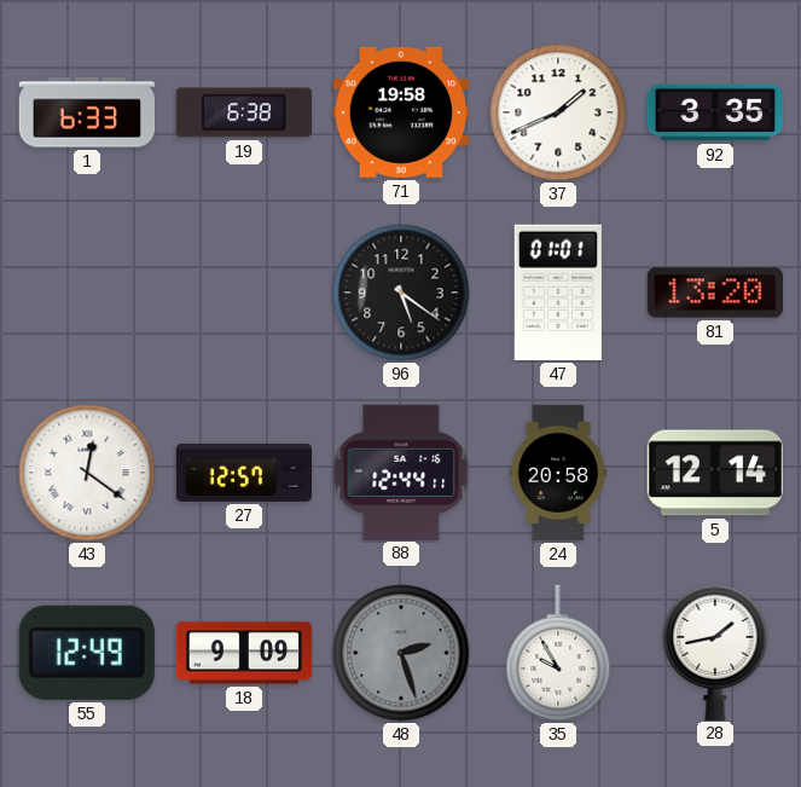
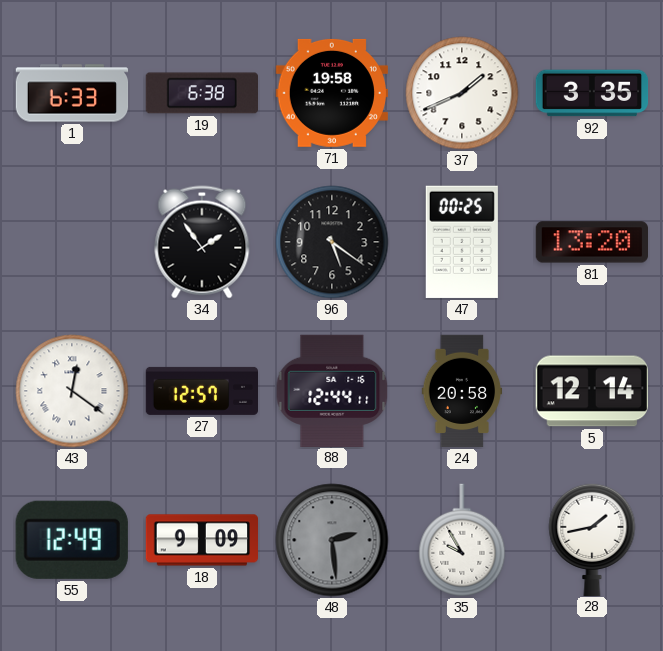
34: none -> 1:54 (202, 242)
47: 01:01 -> 00:25 (462, 242)
48: 2:27 -> 2:29 (332, 540)
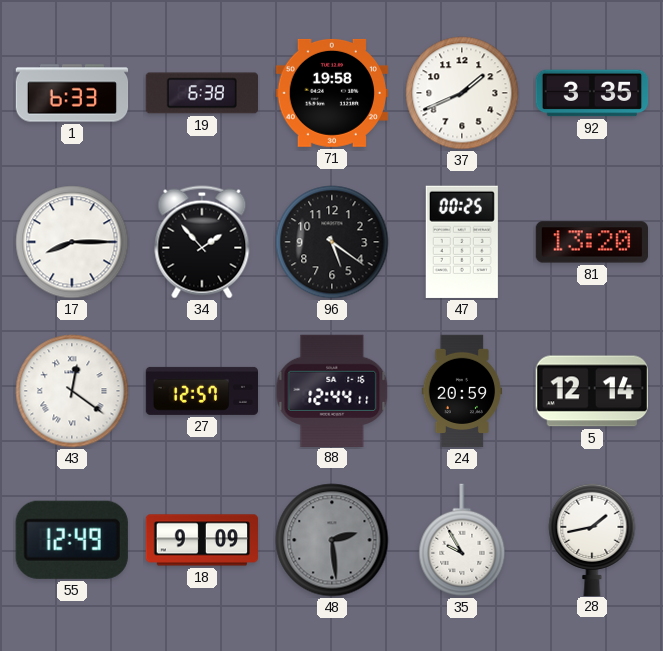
17: none -> 8:15 (72, 242)
34: 1:54 -> 1:53 (202, 242)
24: 20:58 -> 20:59 (462, 391)
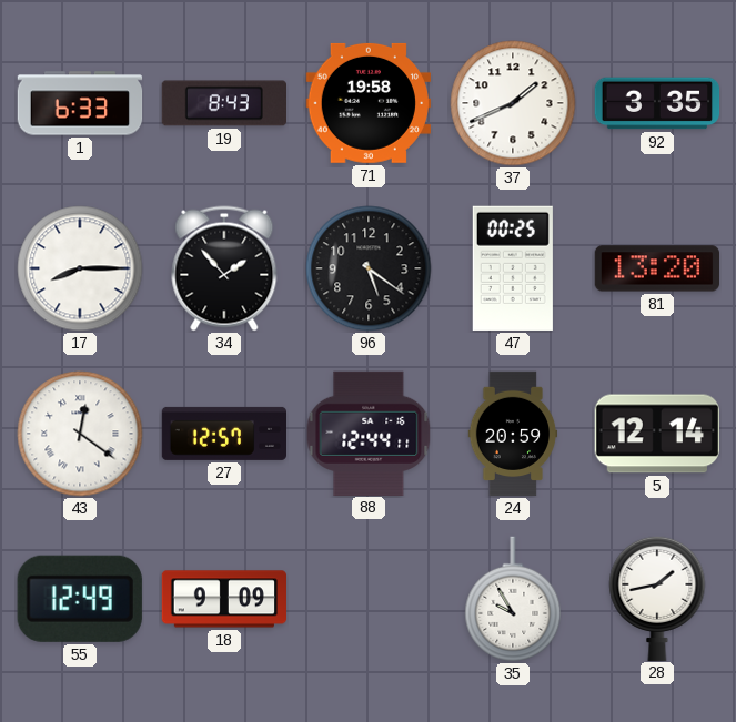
19: 6:38 -> 8:43 (223, 103)
48: 2:29 -> none (332, 540)
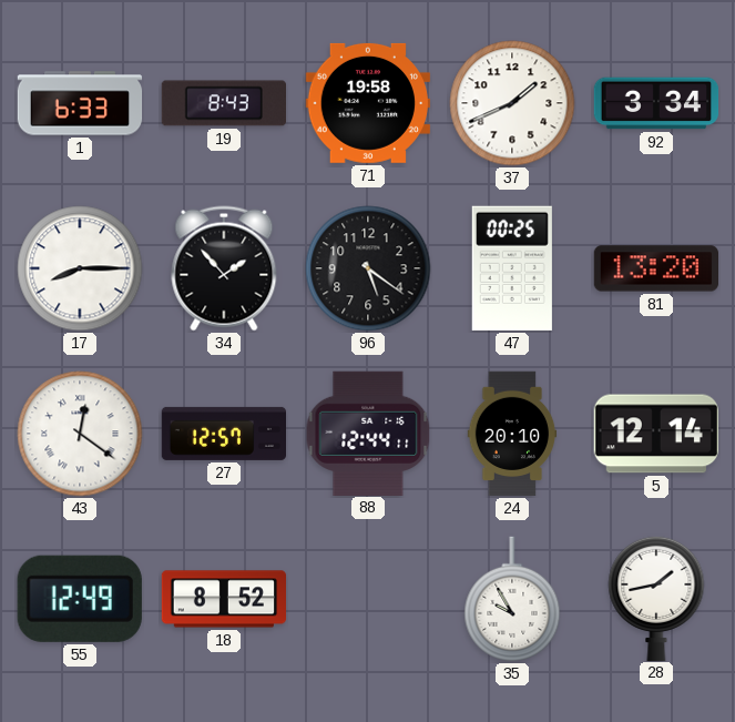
92: 3:35 -> 3:34 (656, 103)
24: 20:59 -> 20:10 (512, 434)
18: 9:09 -> 8:52 (224, 599)
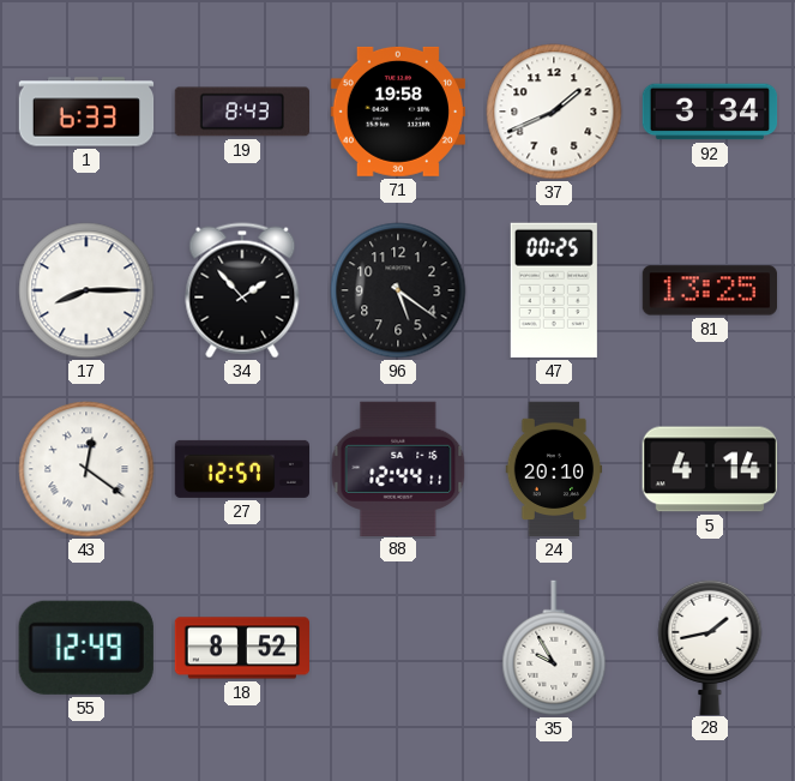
81: 13:20 -> 13:25 (709, 290)
5: 12:14 -> 4:14 (709, 469)
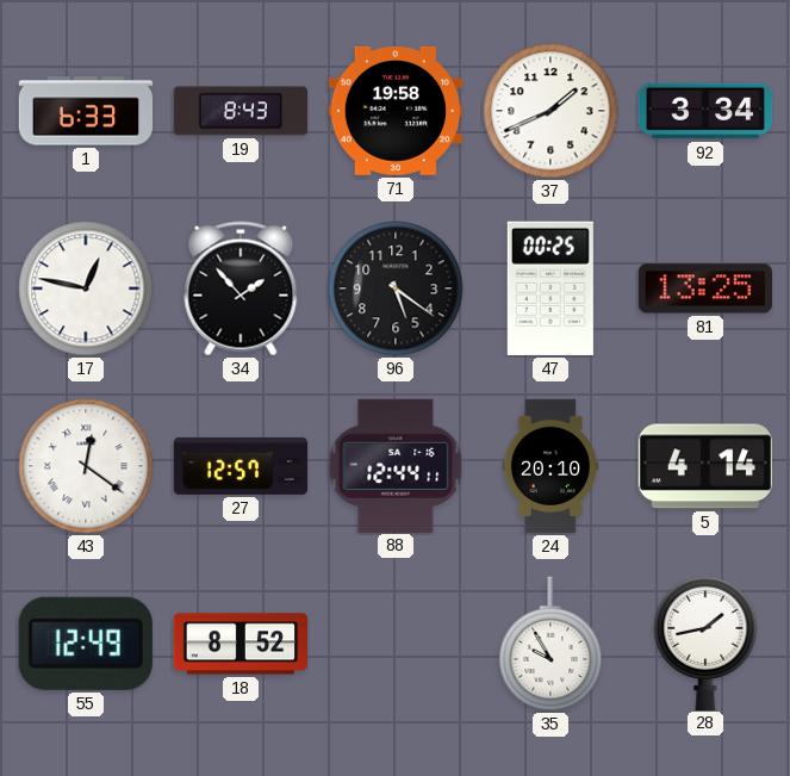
17: 8:15 -> 12:47 (86, 288)
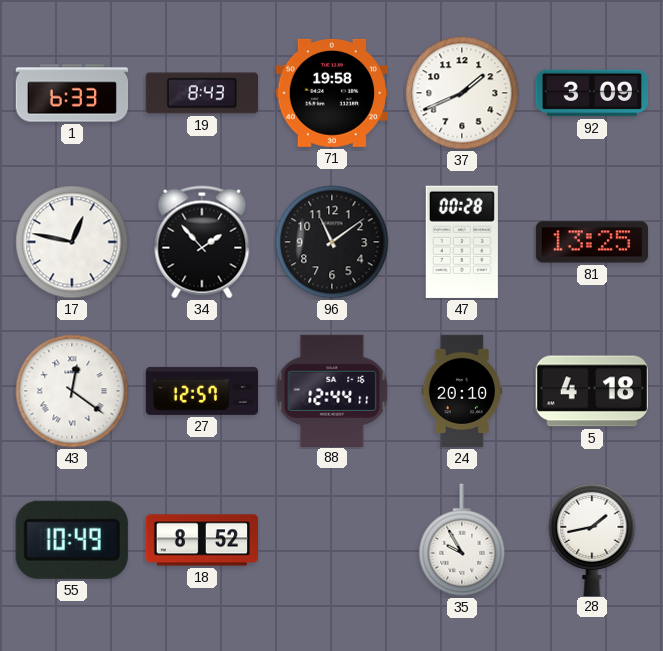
92: 3:34 -> 3:09 (592, 93)
96: 5:21 -> 11:09 (332, 242)
47: 00:25 -> 00:28 (462, 242)
5: 4:14 -> 4:18 (591, 391)
55: 12:49 -> 10:49 (72, 540)
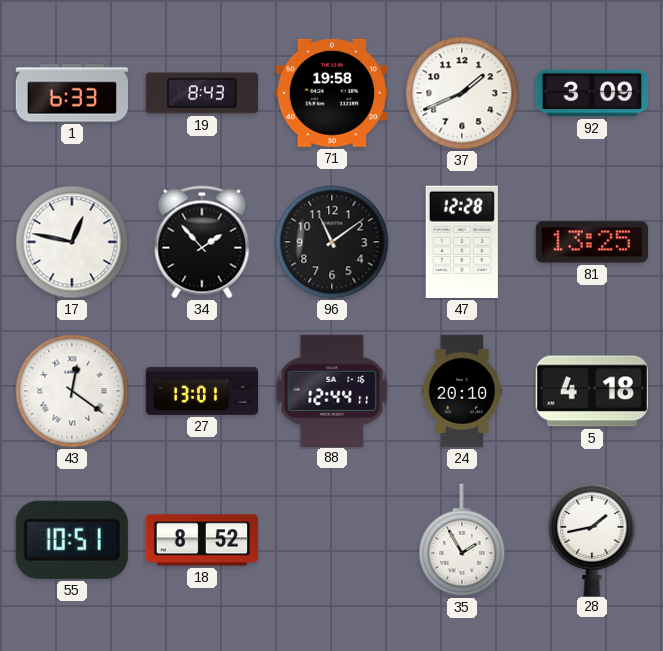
47: 00:28 -> 12:28 (462, 242)
27: 12:57 -> 13:01 (202, 391)
55: 10:49 -> 10:51 (72, 540)
35: 9:55 -> 1:55 (462, 540)
